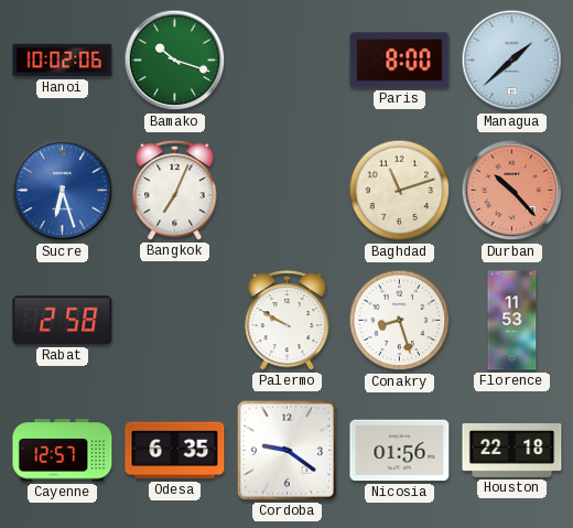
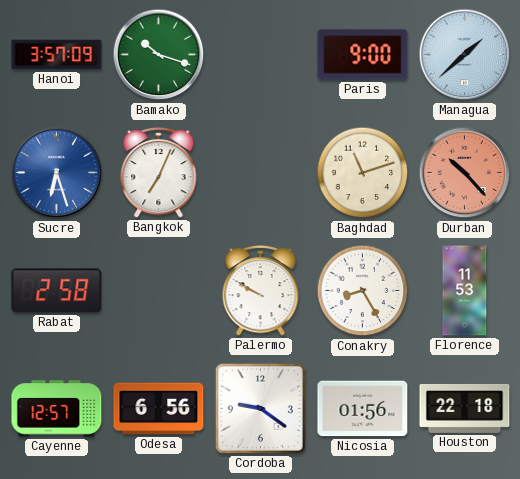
Hanoi: 10:02 -> 3:57 (57, 55)
Paris: 8:00 -> 9:00 (363, 55)
Conakry: 8:27 -> 8:25 (363, 291)
Odesa: 6:35 -> 6:56 (159, 409)
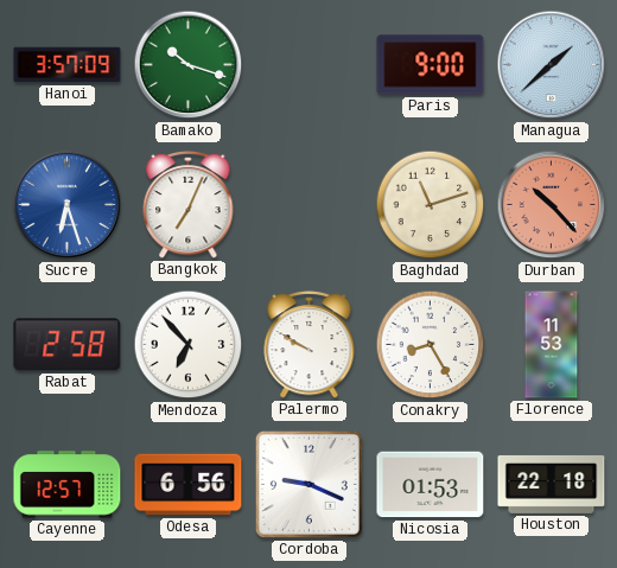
Mendoza: none -> 6:53 (189, 345)
Cordoba: 9:21 -> 9:19 (308, 484)
Nicosia: 01:56 -> 01:53 (431, 485)
